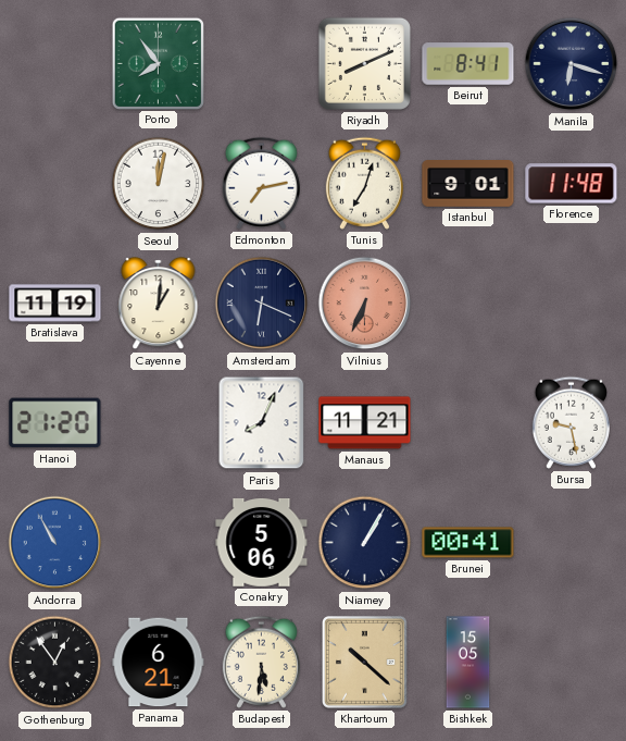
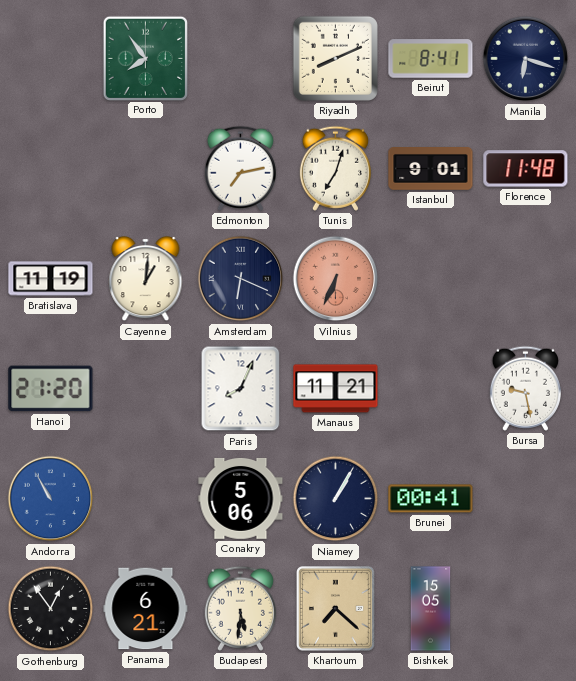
Seoul: 12:02 -> none (159, 184)
Khartoum: 10:22 -> 7:22 (336, 609)
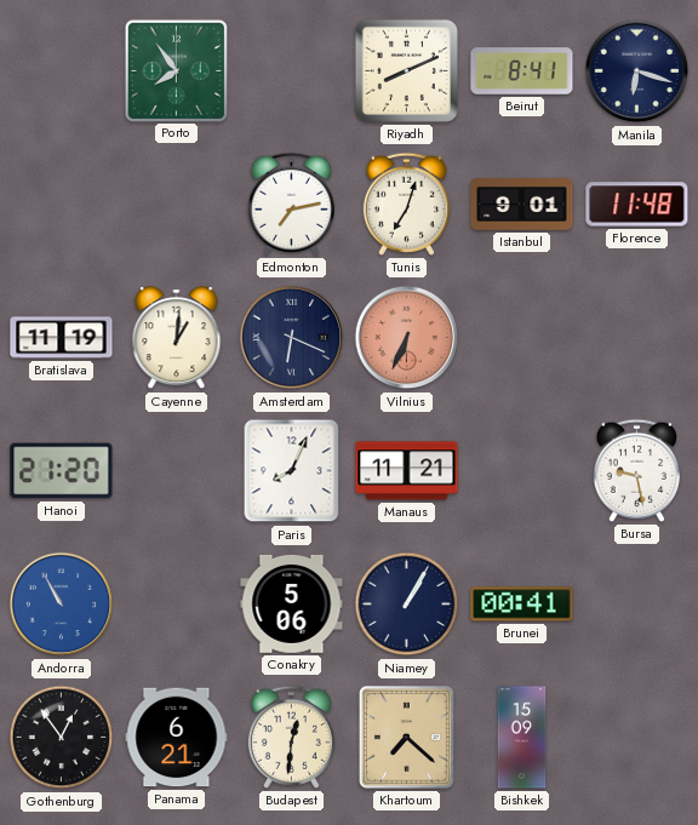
Budapest: 5:31 -> 12:31 (291, 737)
Bishkek: 15:05 -> 15:09 (522, 738)
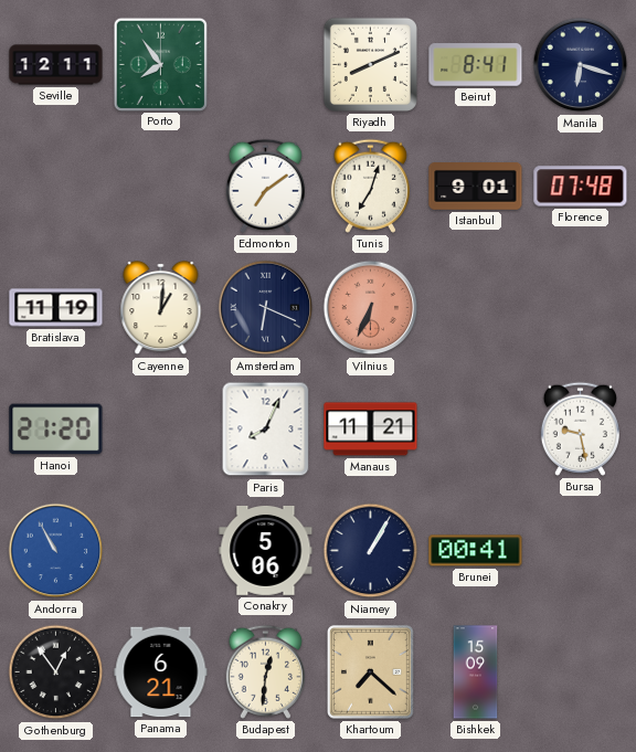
Seville: none -> 12:11 (56, 65)
Edmonton: 7:13 -> 7:09 (265, 186)
Florence: 11:48 -> 07:48 (581, 187)
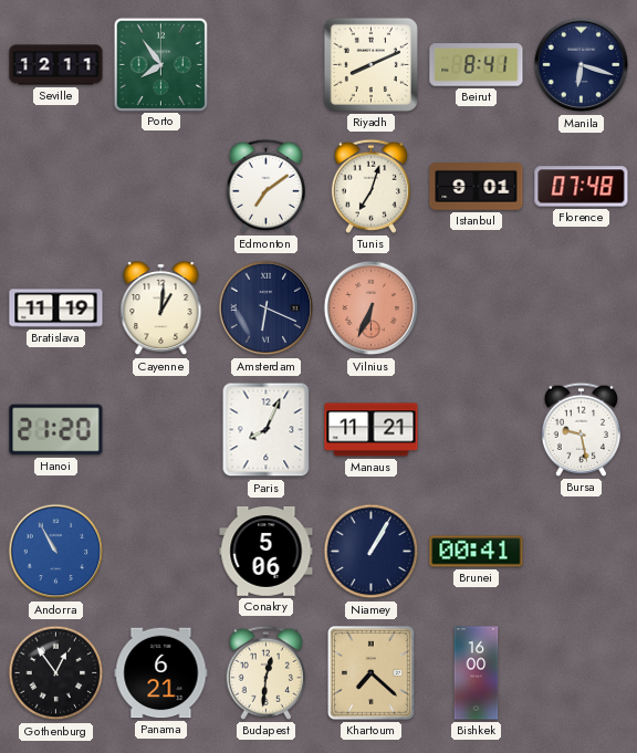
Bishkek: 15:09 -> 16:00 (477, 673)
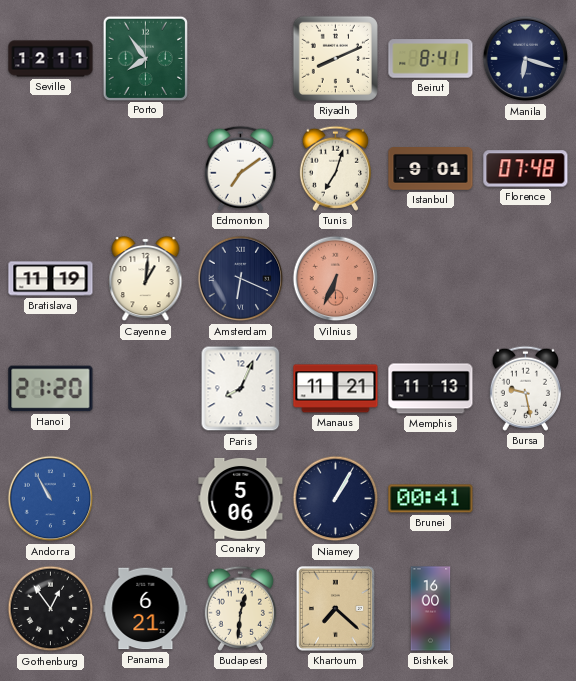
Memphis: none -> 11:13 (431, 389)
